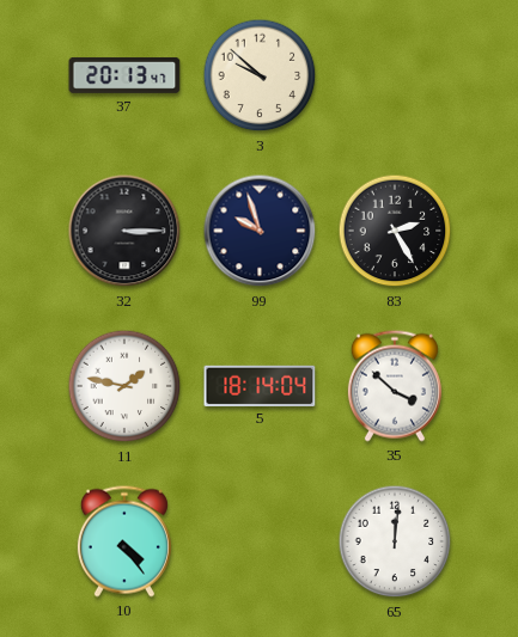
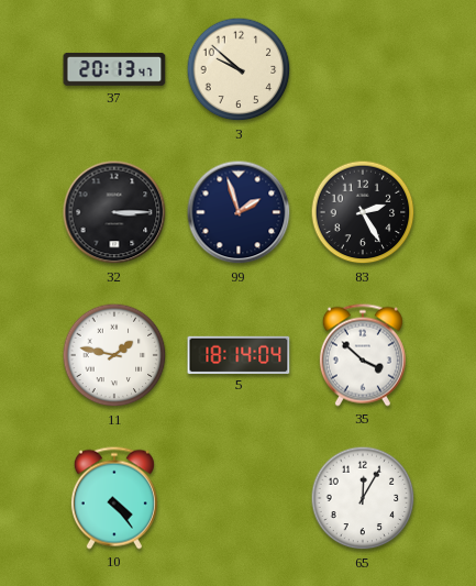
99: 9:57 -> 1:57 (239, 212)
65: 12:01 -> 12:05 (363, 498)
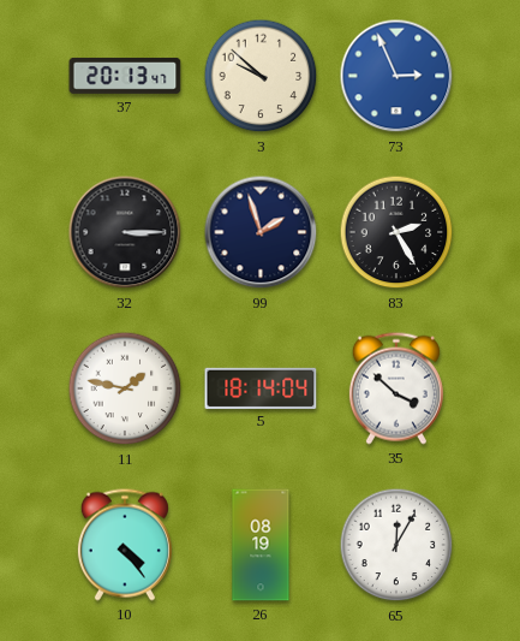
73: none -> 2:56 (396, 76)
26: none -> 08:19 (261, 545)
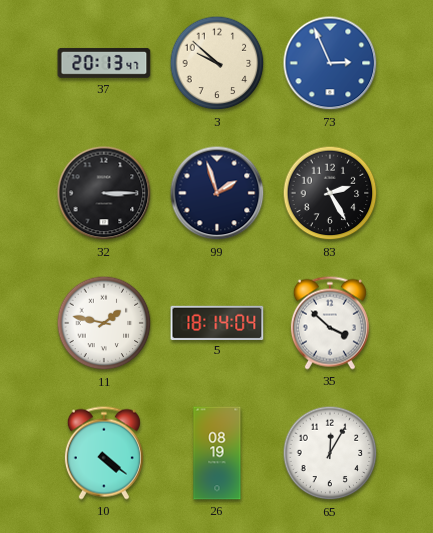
10: 4:24 -> 4:21 (104, 453)
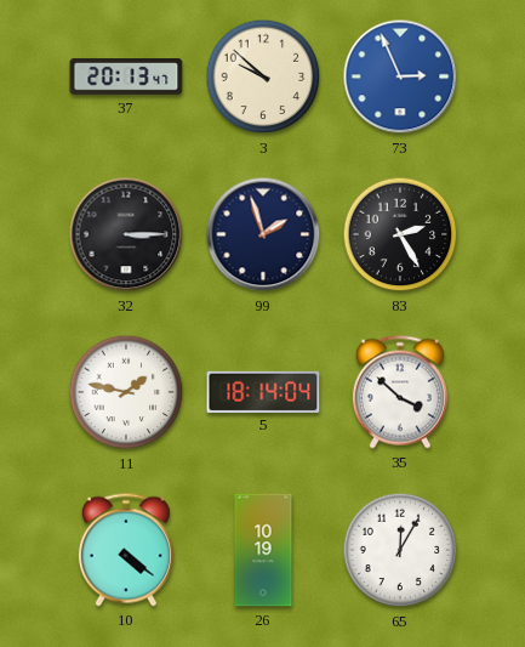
26: 08:19 -> 10:19 (263, 550)
